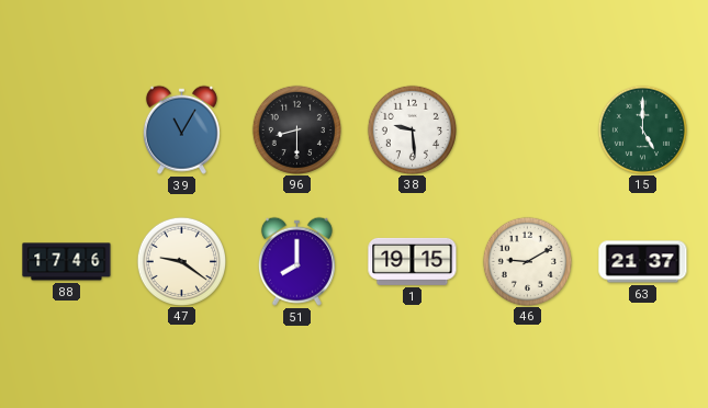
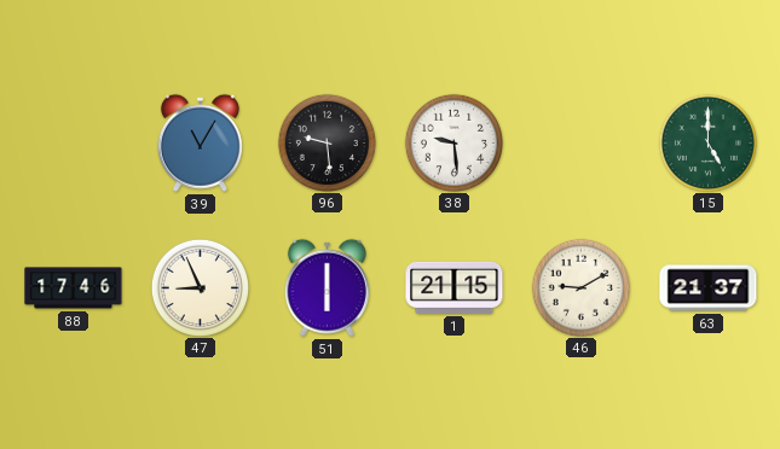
96: 8:30 -> 9:29 (327, 142)
47: 9:21 -> 8:56 (200, 287)
51: 8:00 -> 6:00 (327, 287)
1: 19:15 -> 21:15 (455, 287)
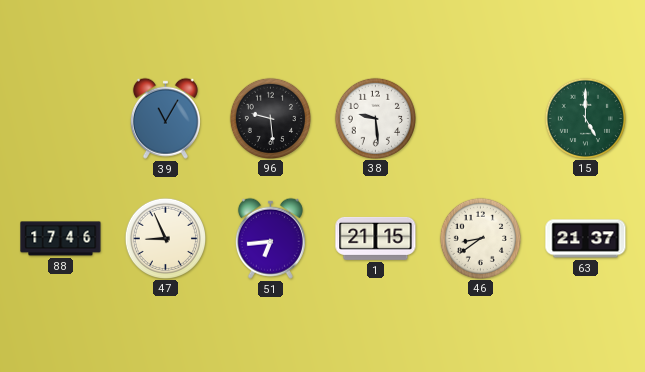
51: 6:00 -> 6:44 (270, 238)
46: 9:10 -> 8:39 (480, 238)
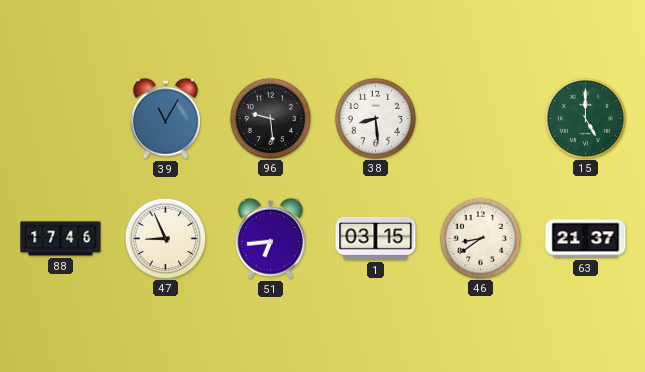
38: 9:29 -> 8:29 (375, 118)
1: 21:15 -> 03:15 (376, 238)
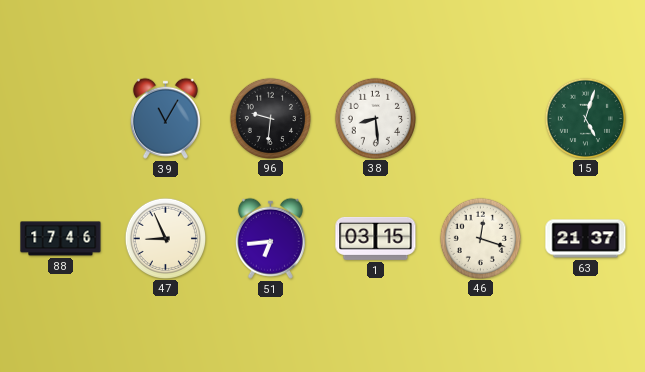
96: 9:29 -> 9:31 (270, 118)
15: 5:00 -> 5:03 (585, 118)
46: 8:39 -> 12:18 (480, 238)
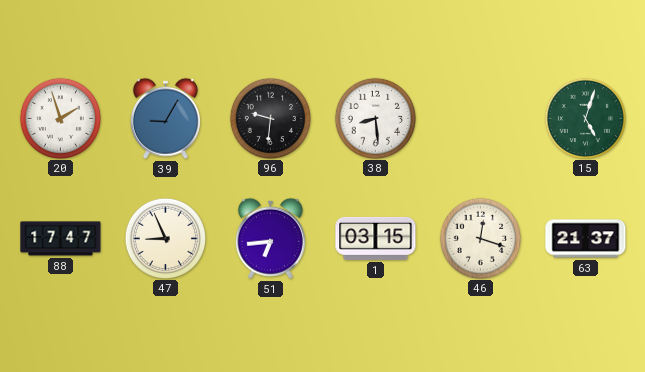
20: none -> 1:57 (60, 118)
39: 11:05 -> 9:05 (165, 118)
88: 17:46 -> 17:47 (61, 239)
